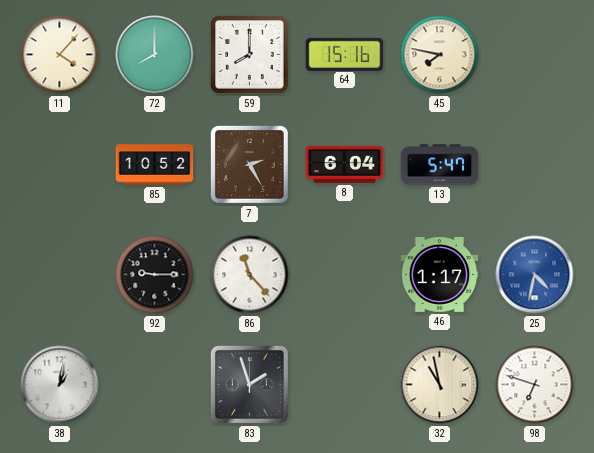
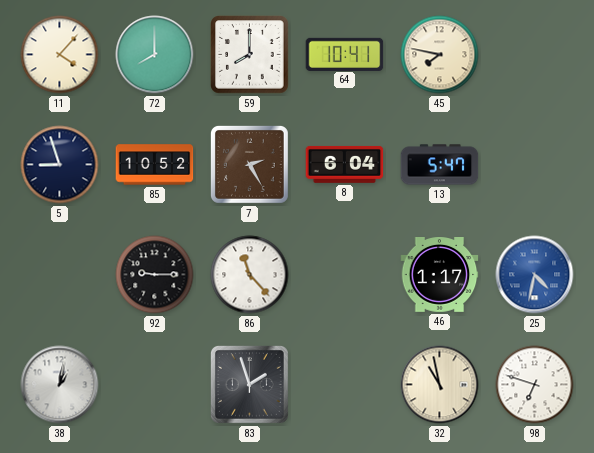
64: 15:16 -> 10:41 (345, 54)
5: none -> 8:57 (60, 165)
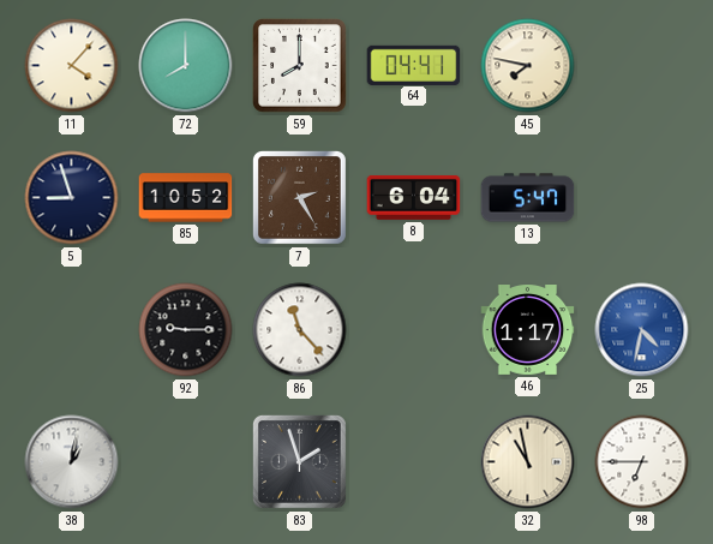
64: 10:41 -> 04:41 (414, 65)
98: 6:48 -> 6:45 (642, 462)
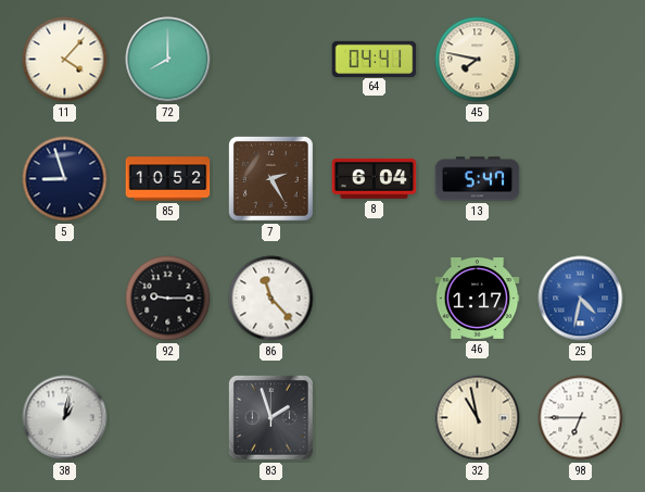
59: 8:00 -> none (300, 66)
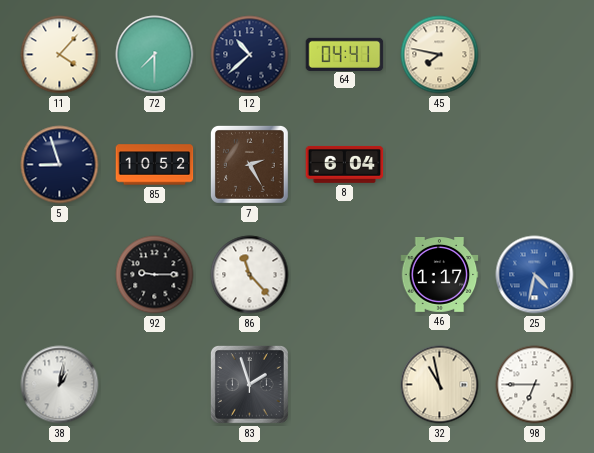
72: 8:00 -> 7:30 (155, 55)
12: none -> 10:38 (250, 55)
13: 5:47 -> none (478, 179)
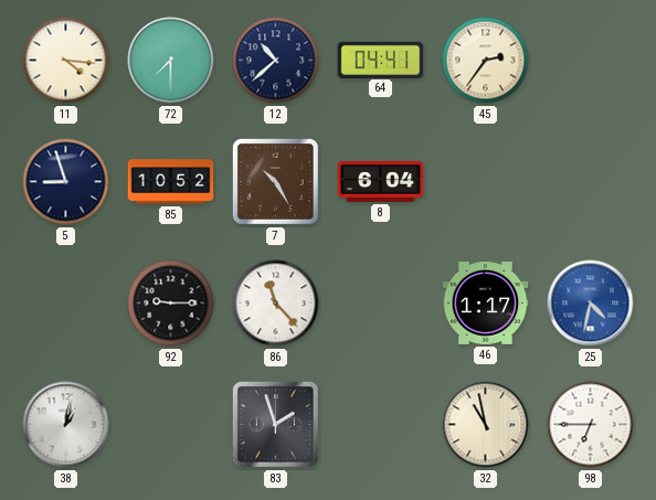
11: 4:07 -> 4:16 (66, 61)
45: 7:47 -> 2:36 (486, 61)
7: 2:25 -> 10:25 (275, 181)
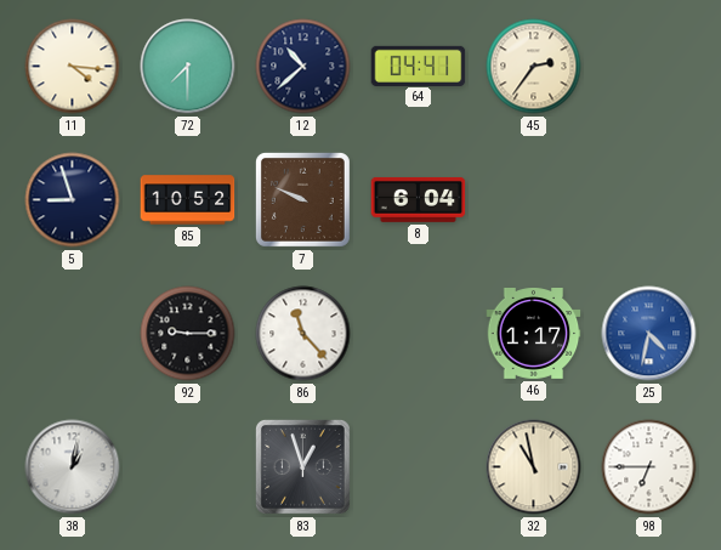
7: 10:25 -> 9:49 (302, 199)
83: 1:57 -> 12:57 (302, 466)
